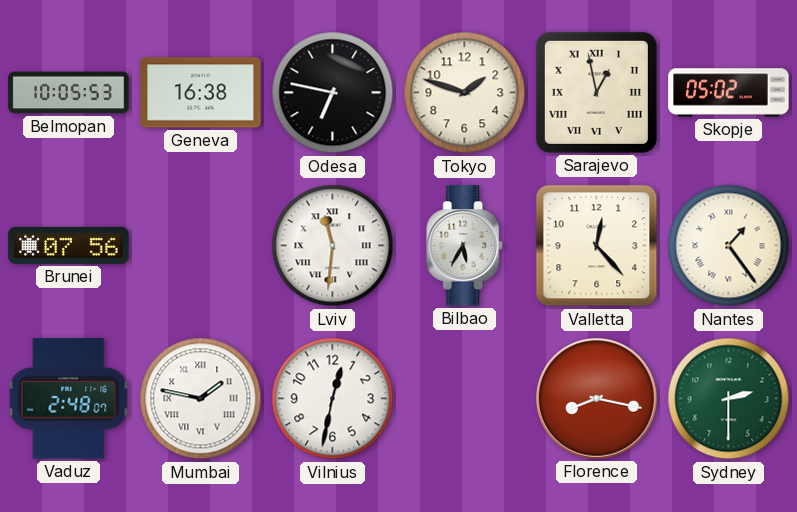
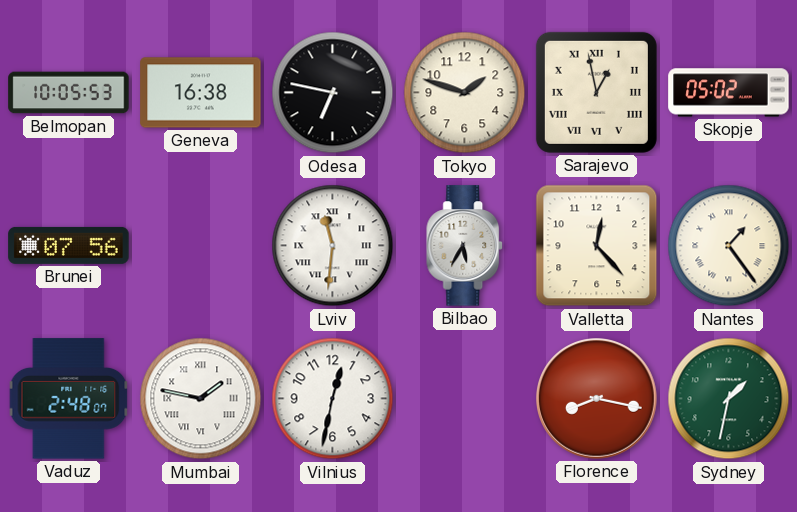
Sydney: 2:30 -> 1:32 (729, 399)
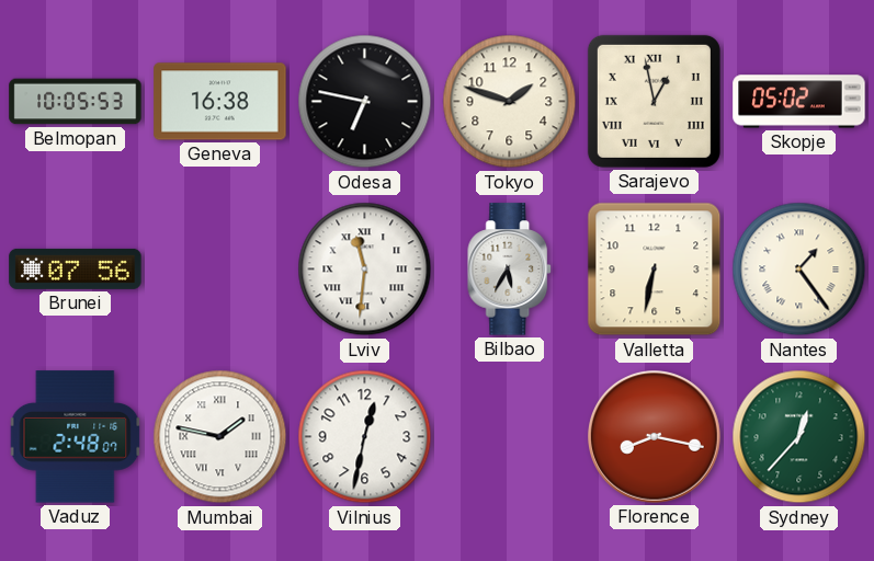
Valletta: 12:23 -> 6:32 (655, 270)
Sydney: 1:32 -> 12:37 (799, 437)
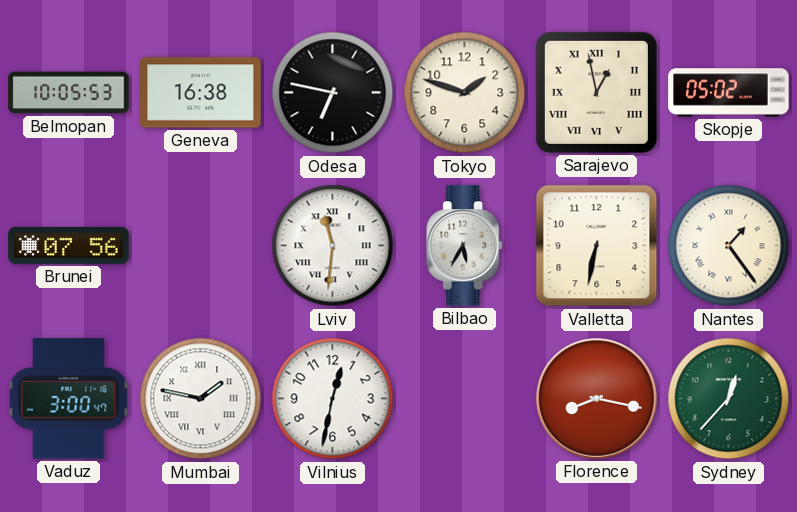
Vaduz: 2:48 -> 3:00 (69, 399)
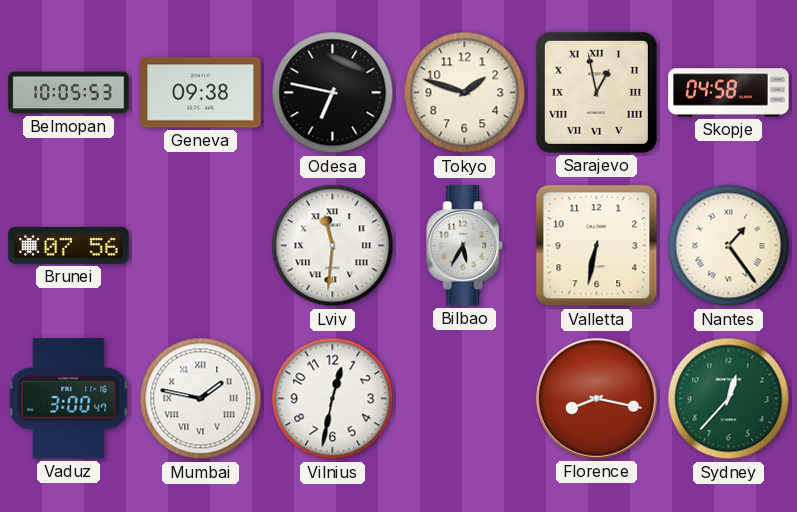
Geneva: 16:38 -> 09:38 (201, 93)
Skopje: 05:02 -> 04:58 (729, 93)
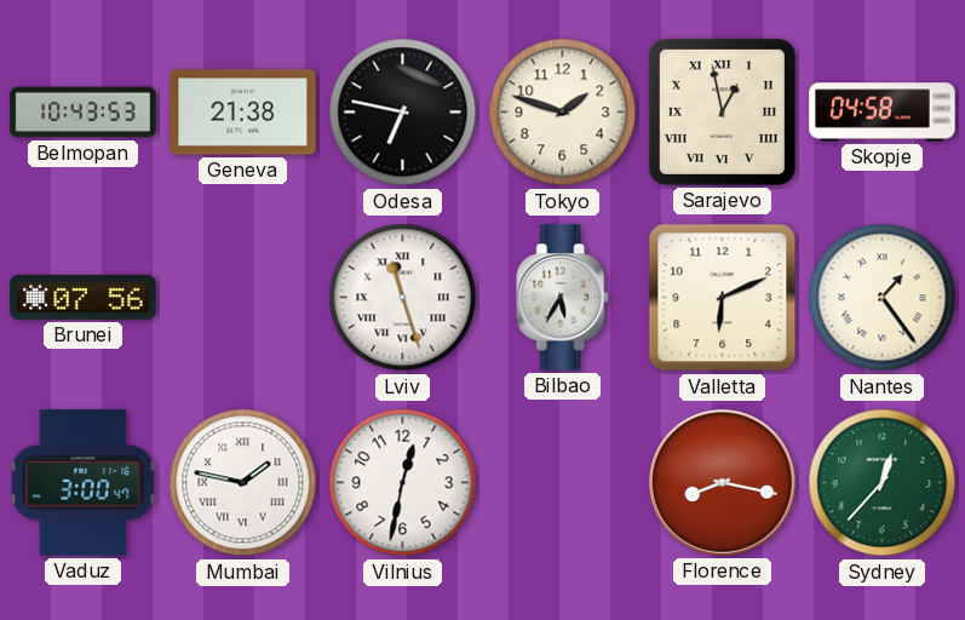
Belmopan: 10:05 -> 10:43 (84, 113)
Geneva: 09:38 -> 21:38 (243, 113)
Lviv: 11:31 -> 11:27 (403, 298)
Valletta: 6:32 -> 6:11 (723, 298)
